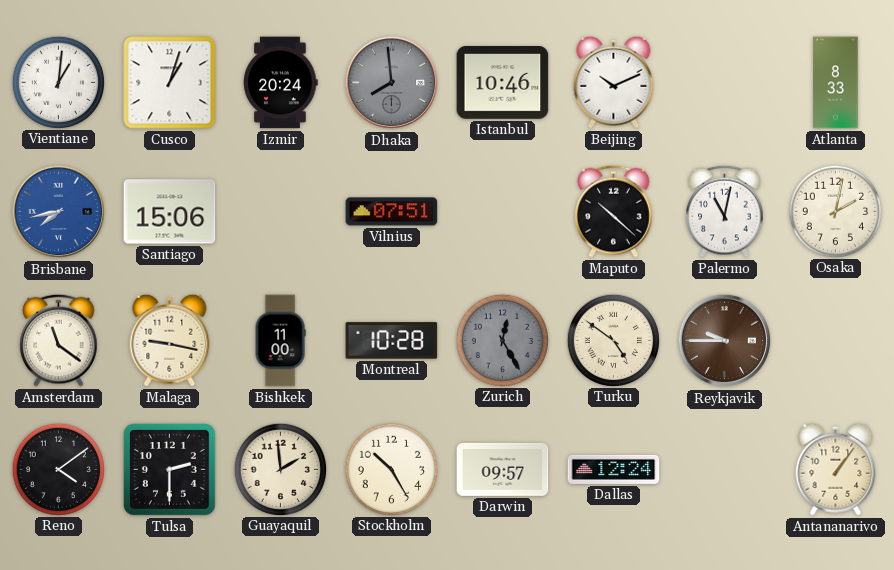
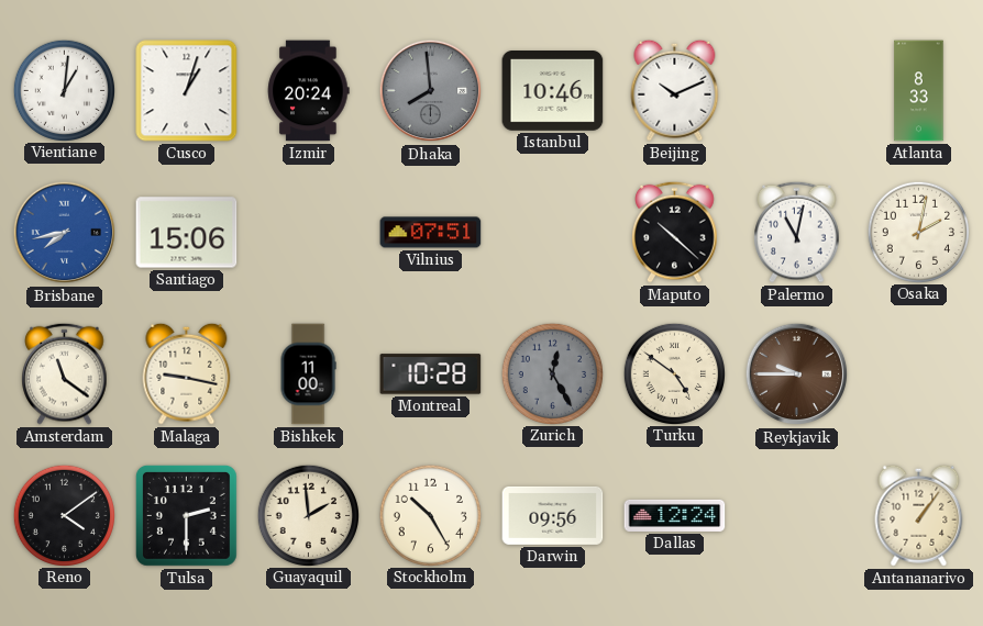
Darwin: 09:57 -> 09:56 (553, 515)
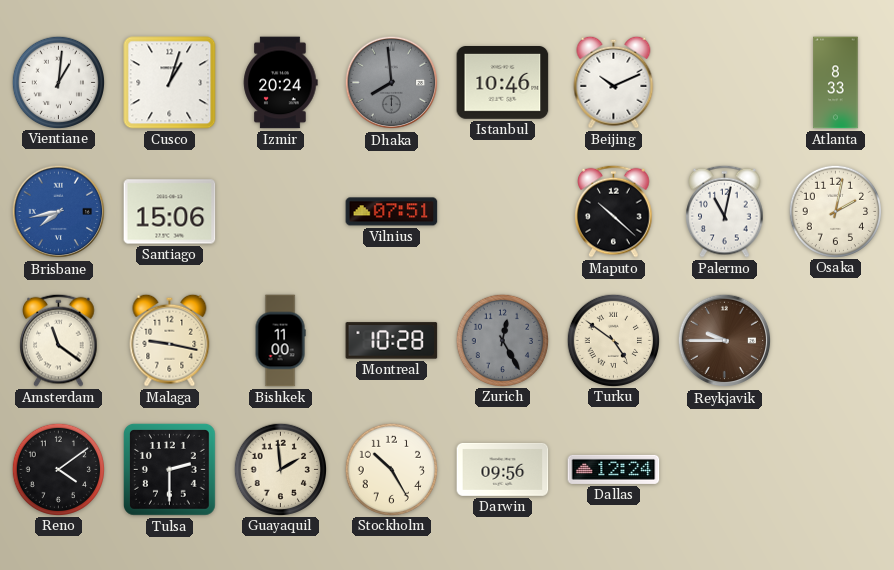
Antananarivo: 1:06 -> none (919, 515)
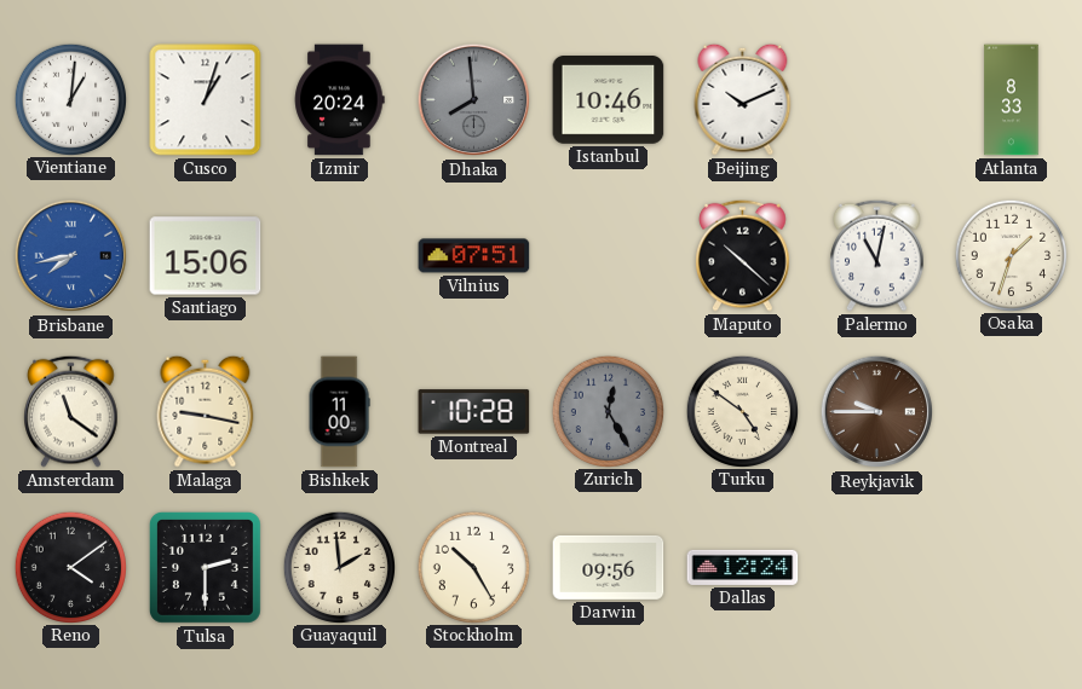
Osaka: 2:02 -> 1:33 (1011, 255)
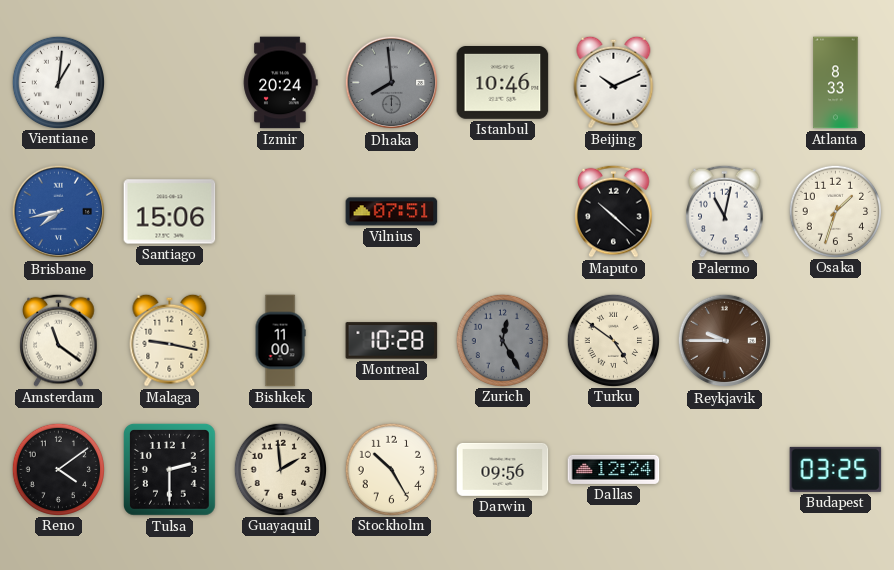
Cusco: 1:03 -> none (206, 100)
Budapest: none -> 03:25 (836, 469)
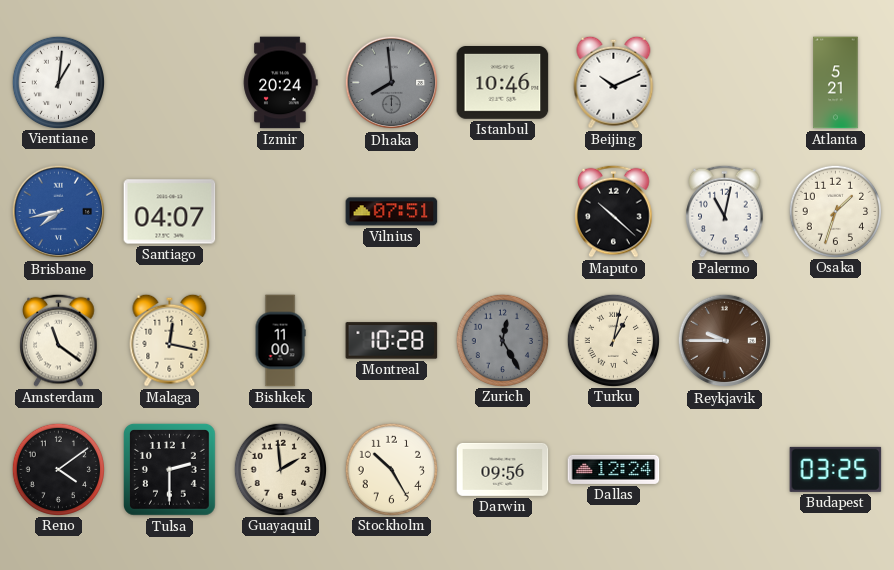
Atlanta: 8:33 -> 5:21 (836, 83)
Santiago: 15:06 -> 04:07 (170, 212)
Malaga: 9:17 -> 12:17 (170, 340)
Turku: 4:51 -> 1:02 (613, 340)
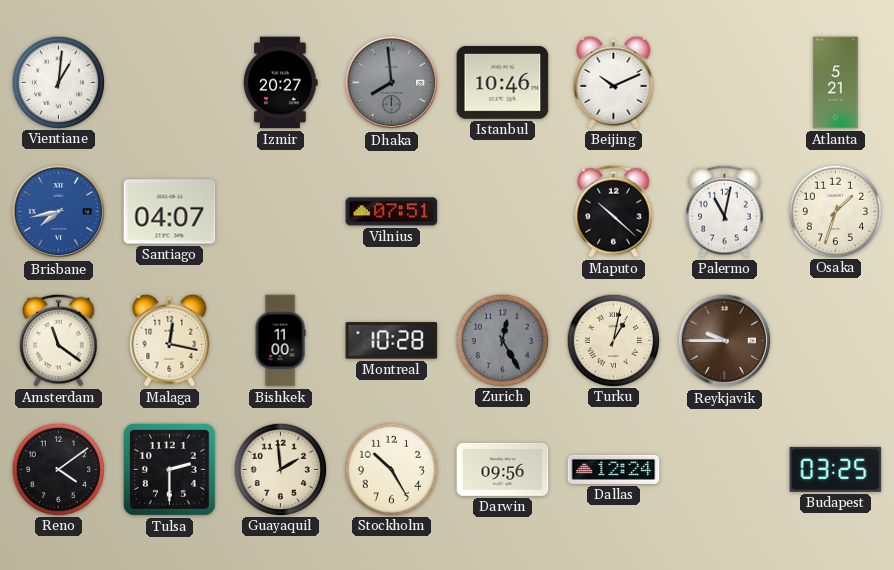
Izmir: 20:24 -> 20:27 (281, 83)
